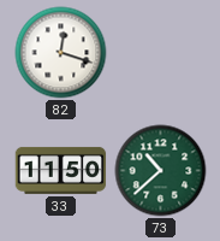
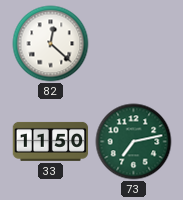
82: 12:18 -> 12:22 (51, 44)
73: 10:38 -> 7:13 (134, 142)
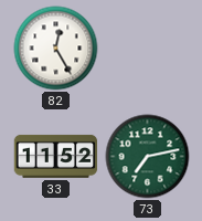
82: 12:22 -> 12:25 (56, 49)
33: 11:50 -> 11:52 (56, 156)
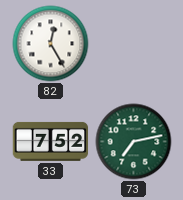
33: 11:52 -> 7:52 (51, 141)
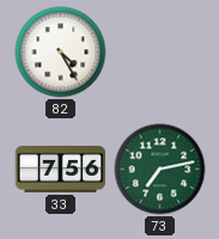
82: 12:25 -> 4:25 (61, 53)
33: 7:52 -> 7:56 (61, 168)
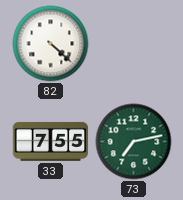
82: 4:25 -> 4:22 (51, 44)
33: 7:56 -> 7:55 (51, 141)
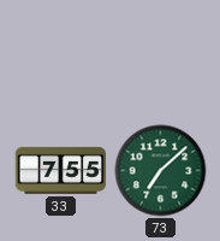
82: 4:22 -> none (51, 44)
73: 7:13 -> 7:08 (161, 171)
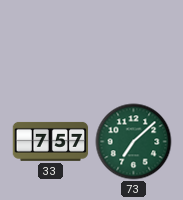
33: 7:55 -> 7:57 (51, 141)
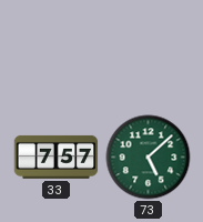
73: 7:08 -> 5:08 (149, 158)
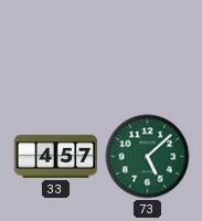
33: 7:57 -> 4:57 (56, 156)
